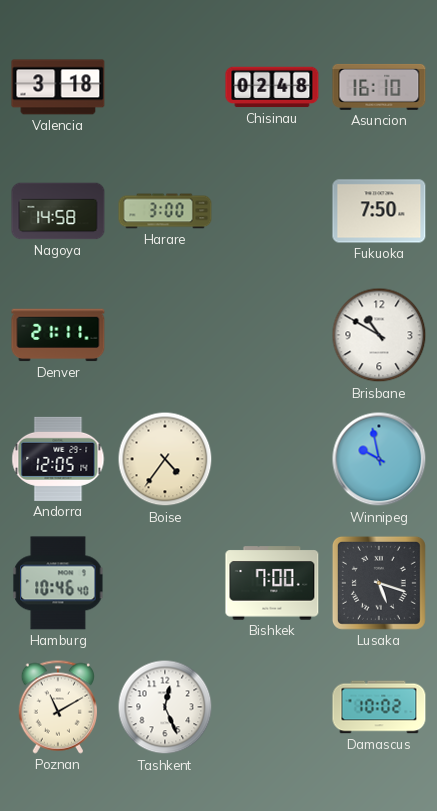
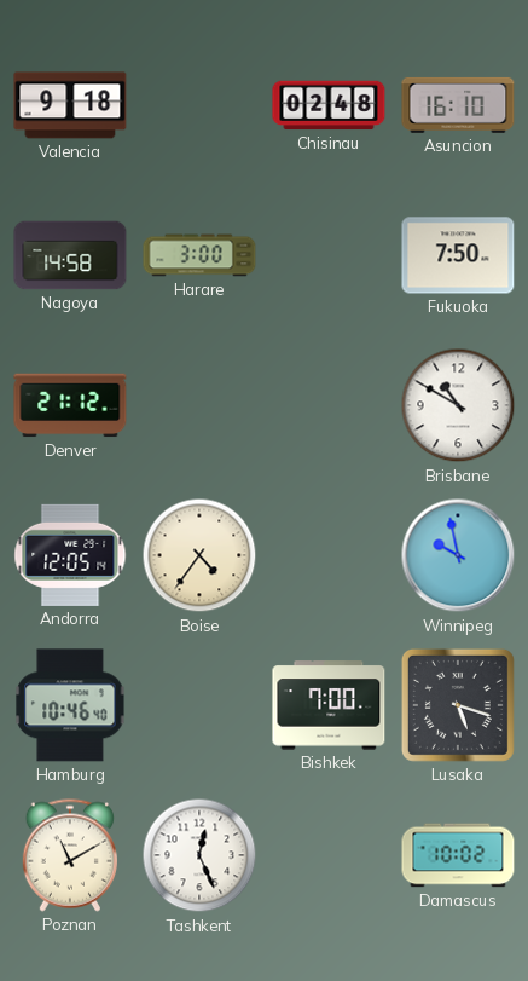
Valencia: 3:18 -> 9:18 (70, 105)
Denver: 21:11 -> 21:12 (70, 405)
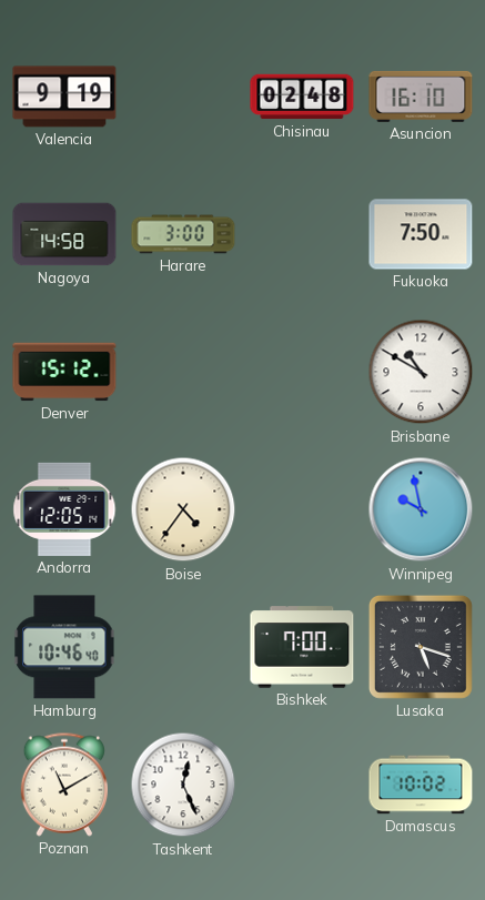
Valencia: 9:18 -> 9:19 (64, 97)
Denver: 21:12 -> 15:12 (64, 372)
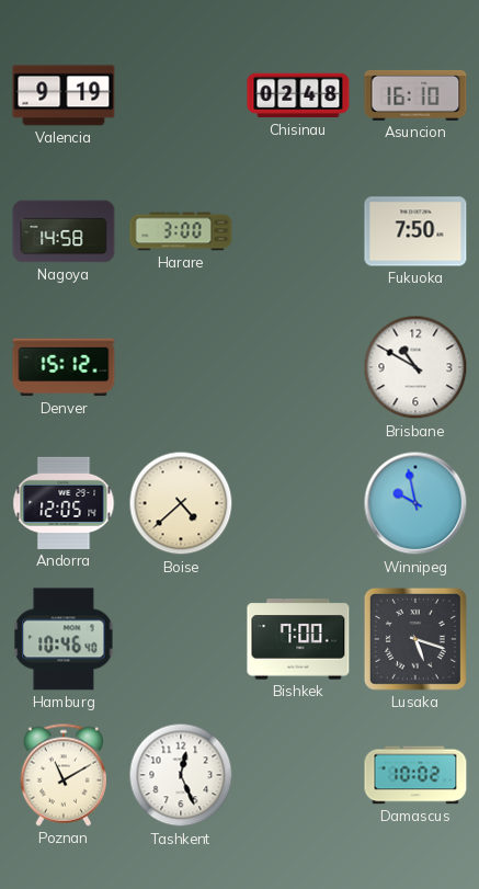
Boise: 4:36 -> 4:38 (181, 503)
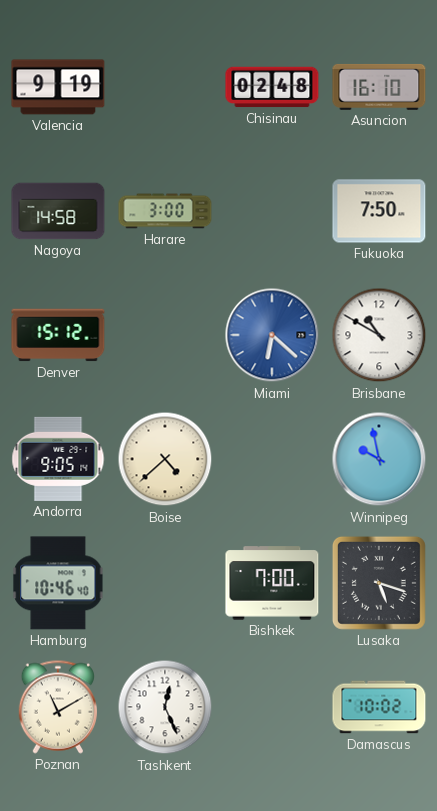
Miami: none -> 6:22 (272, 335)
Andorra: 12:05 -> 9:05 (58, 459)
